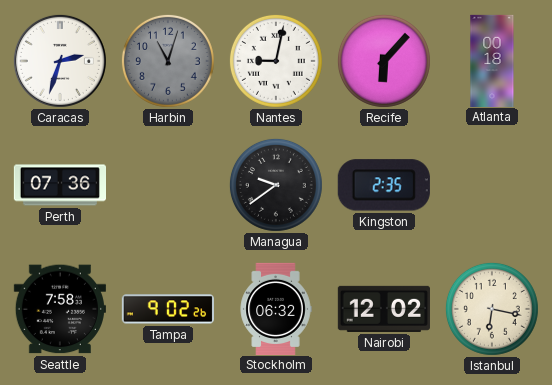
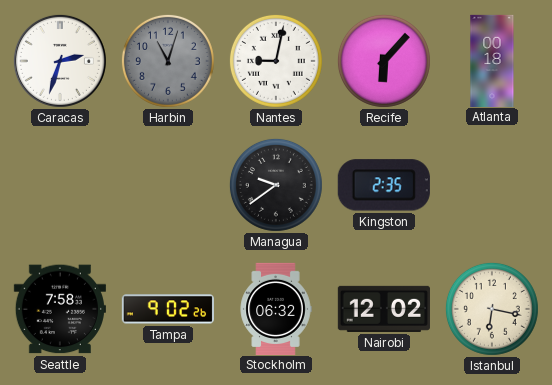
Perth: 07:36 -> none (59, 185)
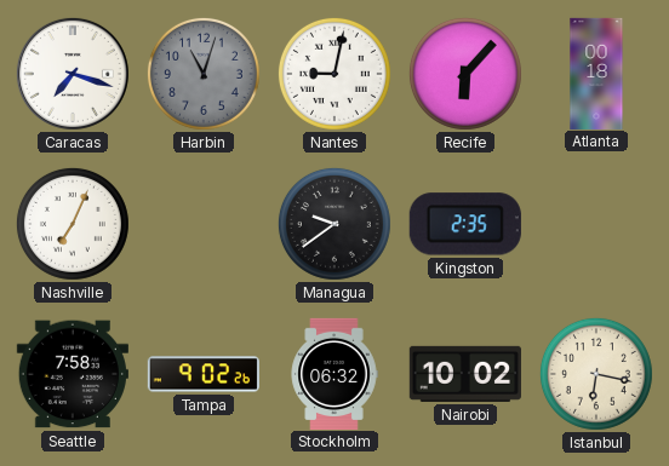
Caracas: 2:33 -> 7:18 (73, 74)
Nashville: none -> 7:04 (73, 224)
Nairobi: 12:02 -> 10:02 (465, 374)
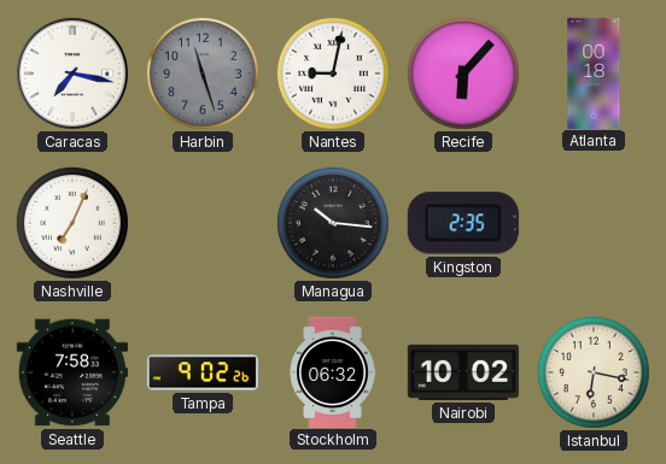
Caracas: 7:18 -> 7:17 (72, 74)
Harbin: 11:03 -> 11:27 (203, 74)
Managua: 9:39 -> 10:16 (333, 223)
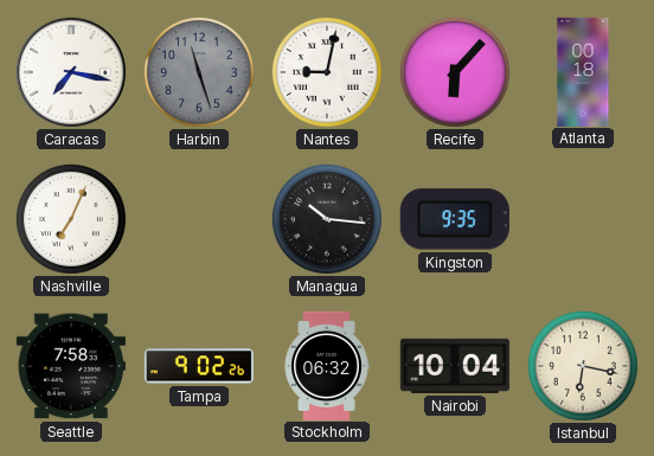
Kingston: 2:35 -> 9:35 (455, 219)
Nairobi: 10:02 -> 10:04 (455, 366)
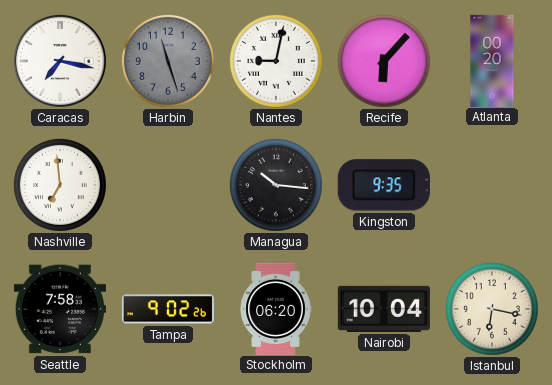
Atlanta: 00:18 -> 00:20 (492, 60)
Nashville: 7:04 -> 6:59 (60, 185)
Stockholm: 06:32 -> 06:20 (276, 308)
